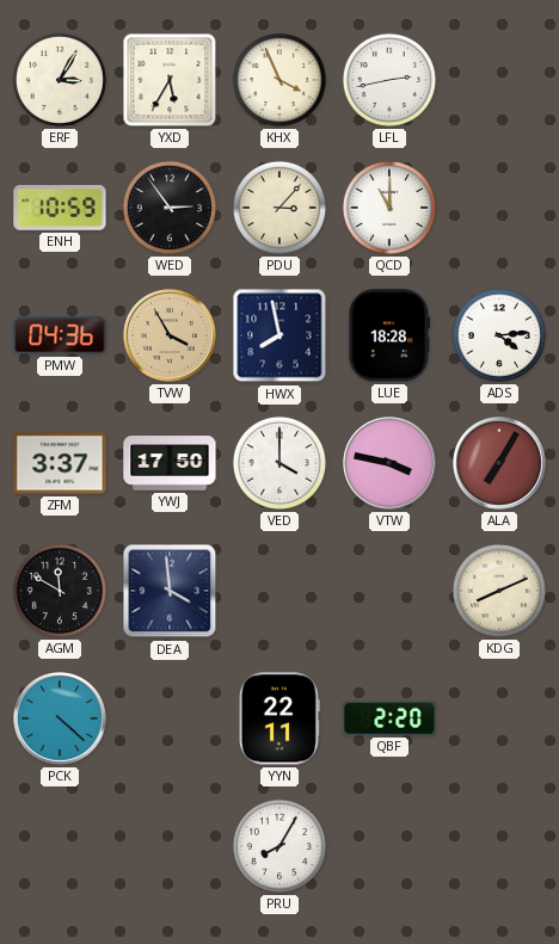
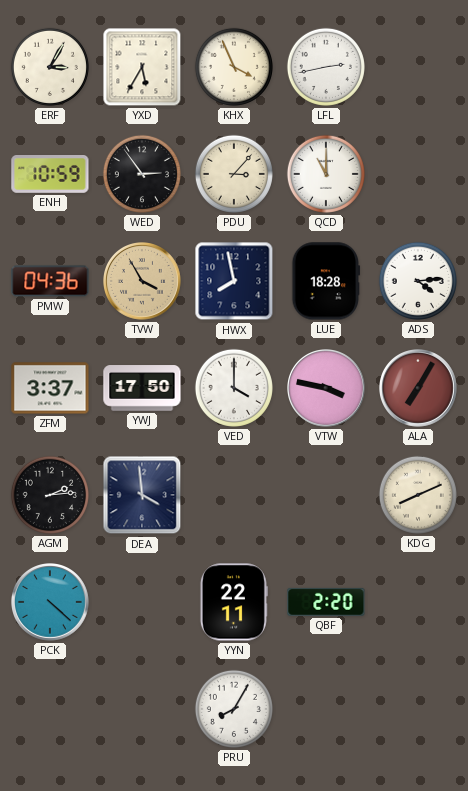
AGM: 11:50 -> 2:14 (50, 495)
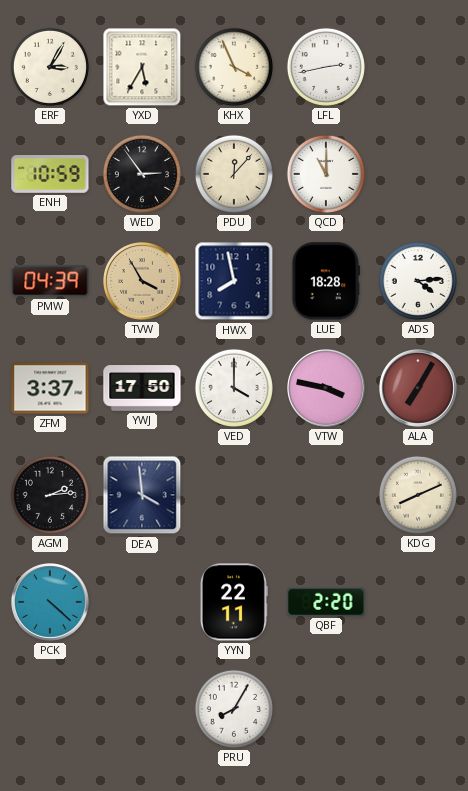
PDU: 3:07 -> 12:07 (234, 174)
PMW: 04:36 -> 04:39 (50, 281)
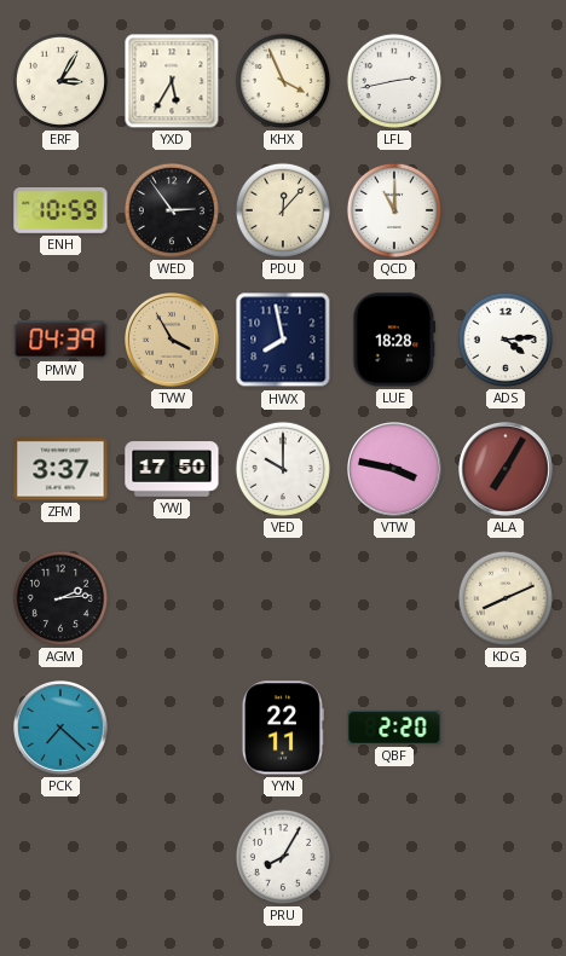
VED: 4:00 -> 10:00 (283, 469)
DEA: 3:59 -> none (142, 495)
PCK: 4:22 -> 7:22 (62, 729)
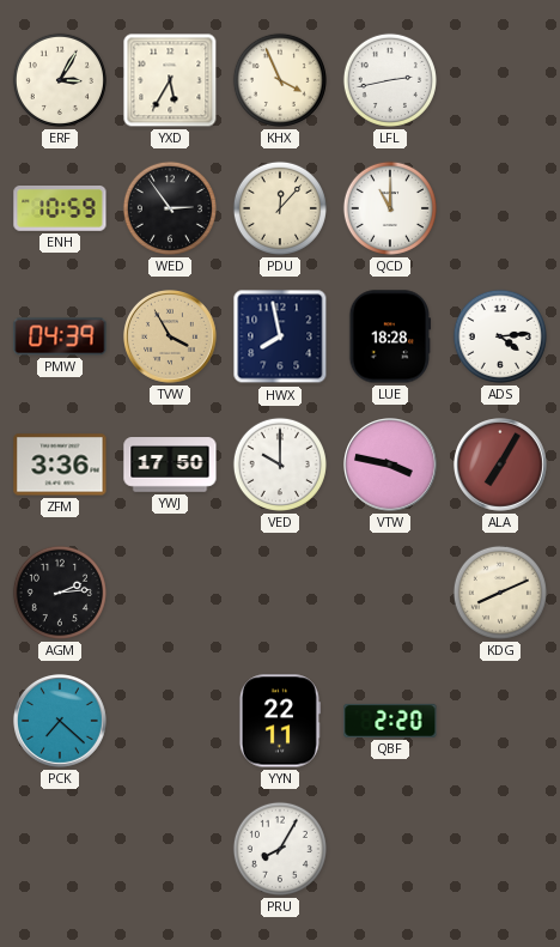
ZFM: 3:37 -> 3:36 (60, 465)
